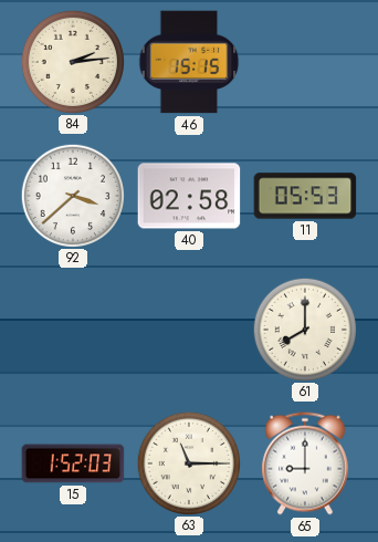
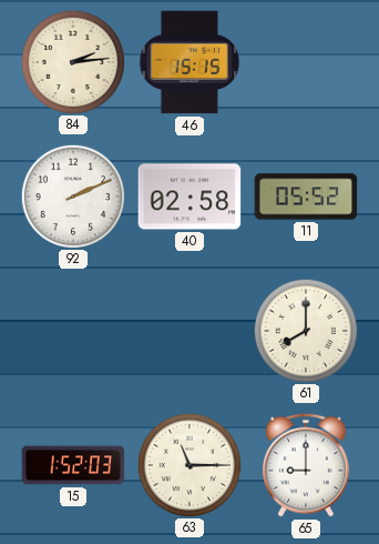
92: 3:38 -> 2:11 (72, 195)
11: 05:53 -> 05:52 (306, 197)
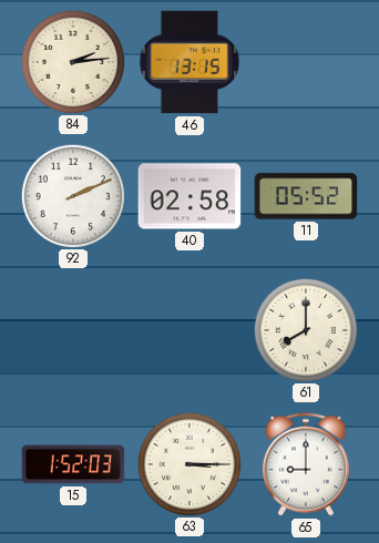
46: 15:15 -> 13:15 (189, 62)
63: 11:15 -> 3:15 (188, 463)
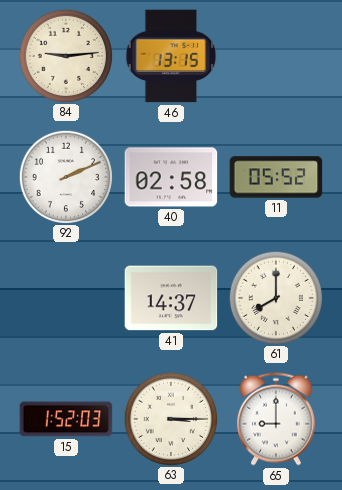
84: 2:14 -> 9:14 (65, 55)
41: none -> 14:37 (171, 298)
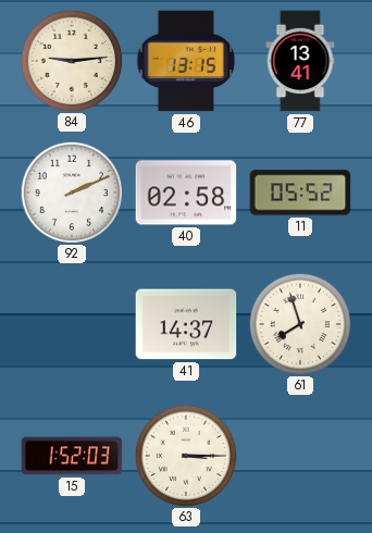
77: none -> 13:41 (300, 61)
61: 8:00 -> 7:57 (299, 323)
65: 9:00 -> none (276, 419)
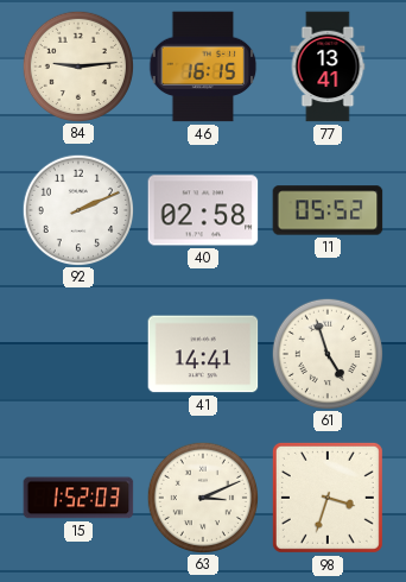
46: 13:15 -> 16:15 (203, 67)
41: 14:37 -> 14:41 (203, 354)
61: 7:57 -> 4:57 (326, 353)
63: 3:15 -> 3:11 (202, 496)
98: none -> 3:33 (328, 498)
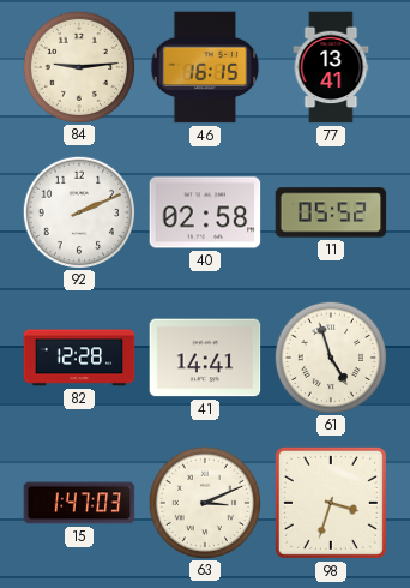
82: none -> 12:28 (79, 358)
15: 1:52 -> 1:47 (79, 503)
